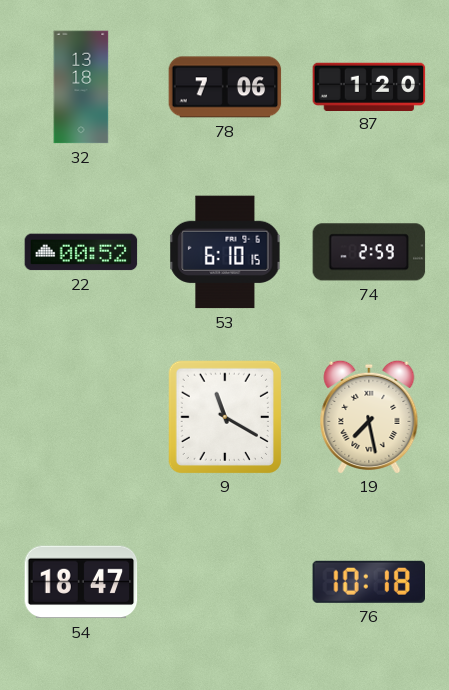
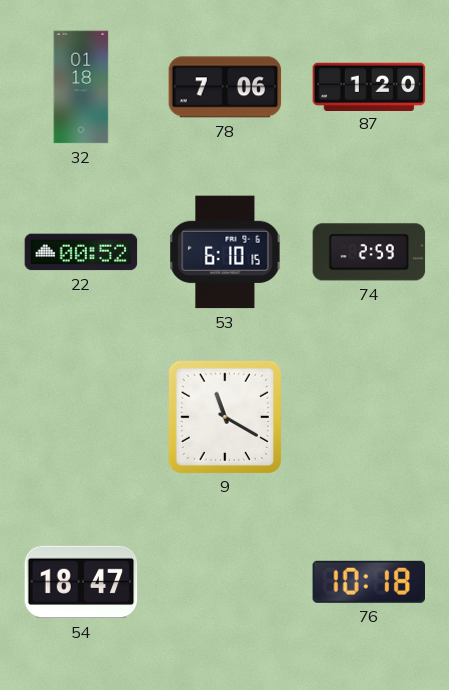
32: 13:18 -> 01:18 (81, 87)
19: 7:28 -> none (369, 416)
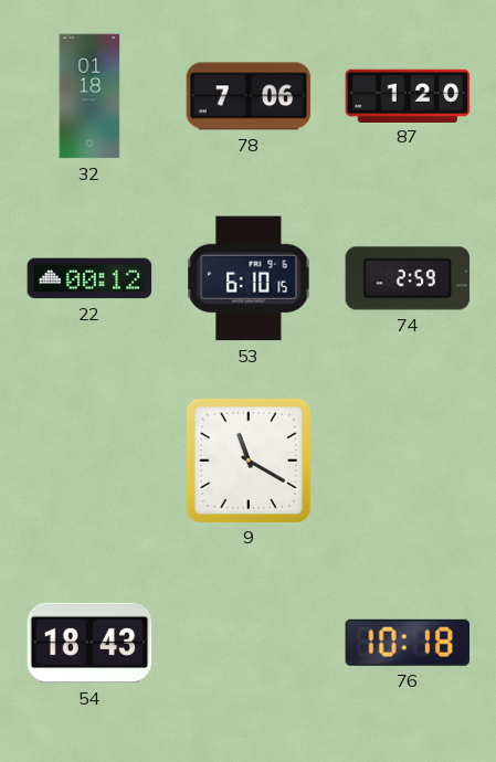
22: 00:52 -> 00:12 (89, 278)
54: 18:47 -> 18:43 (89, 643)
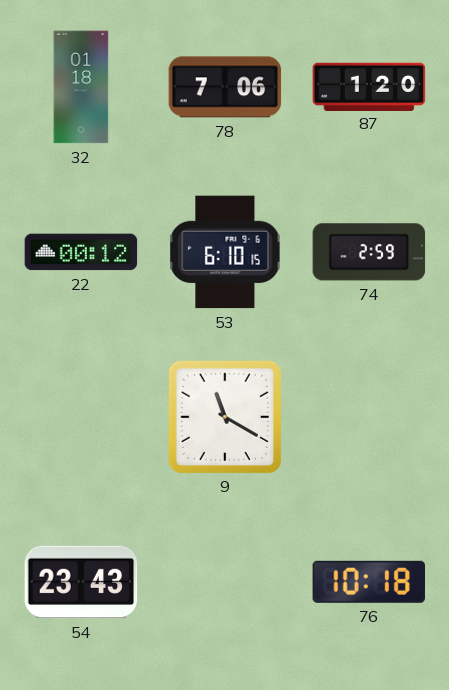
54: 18:43 -> 23:43 (81, 582)
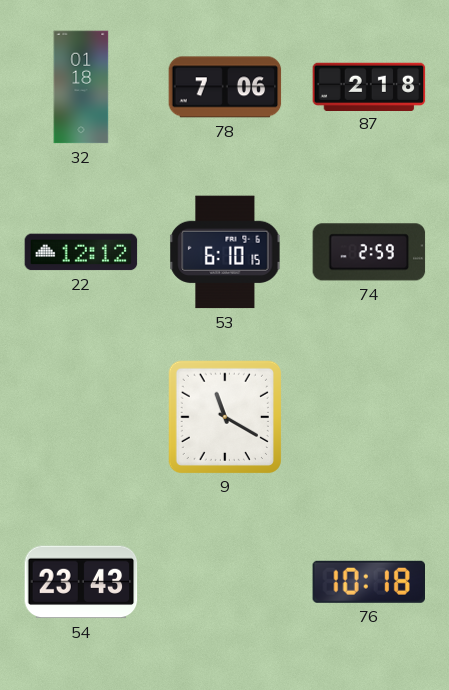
87: 1:20 -> 2:18 (369, 86)
22: 00:12 -> 12:12 (81, 252)
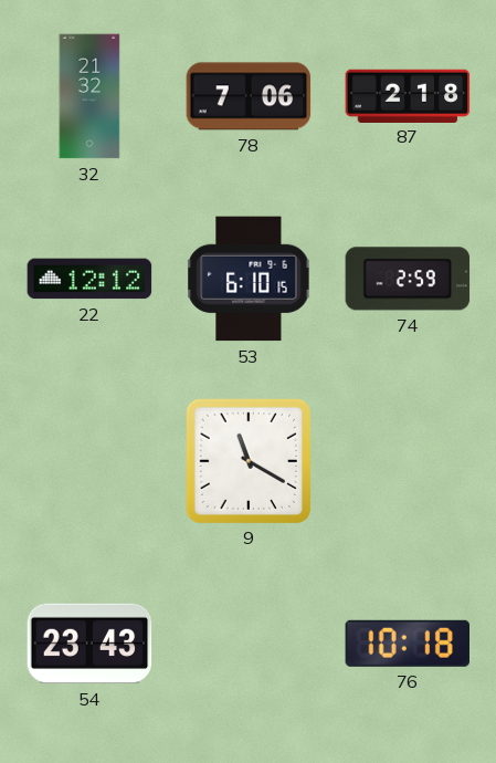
32: 01:18 -> 21:32 (89, 96)
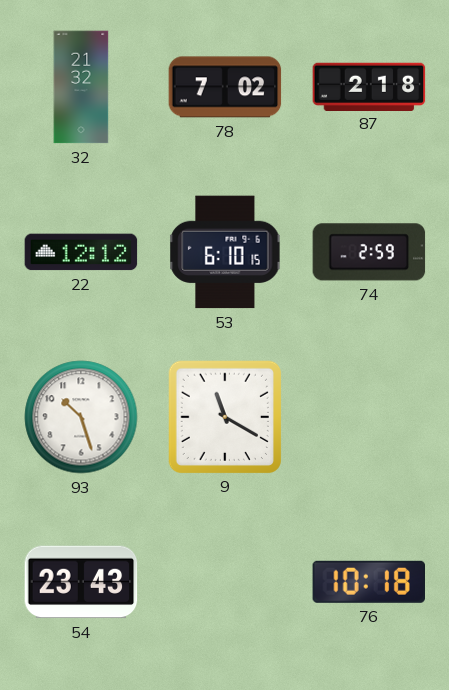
78: 7:06 -> 7:02 (225, 87)
93: none -> 10:27 (81, 417)
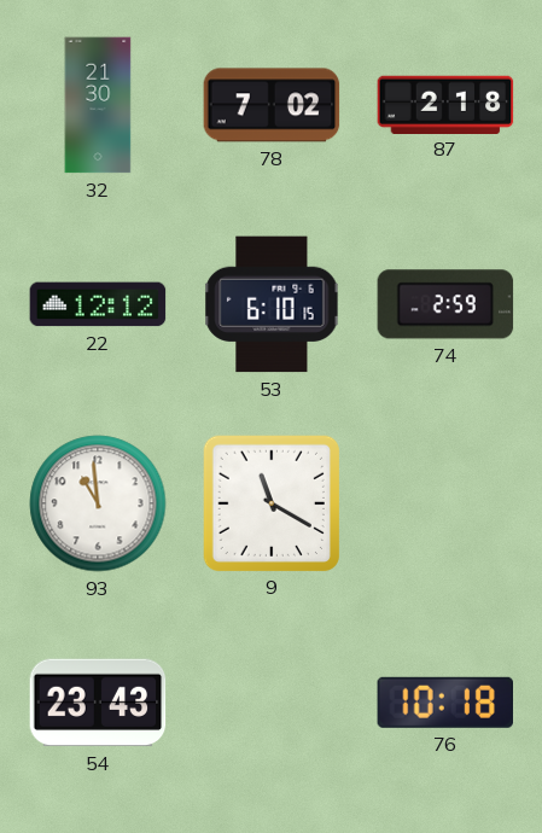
32: 21:32 -> 21:30 (98, 105)
93: 10:27 -> 10:59 (98, 503)
